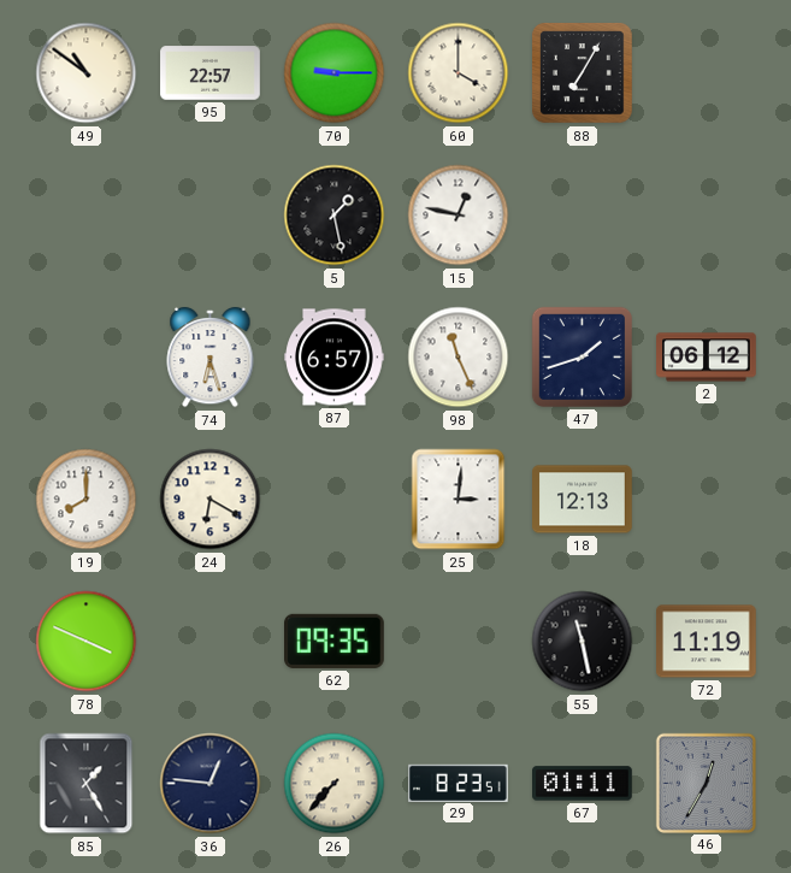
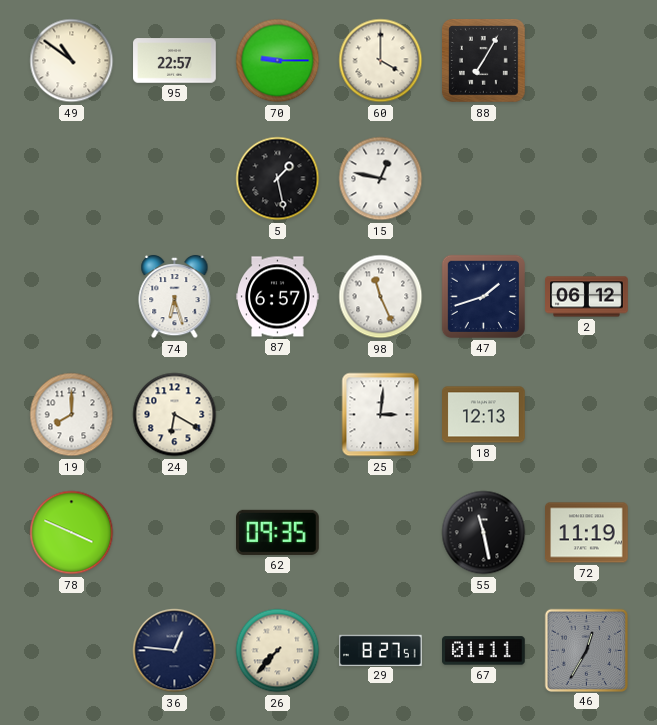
85: 1:25 -> none (87, 784)
29: 8:23 -> 8:27 (381, 650)
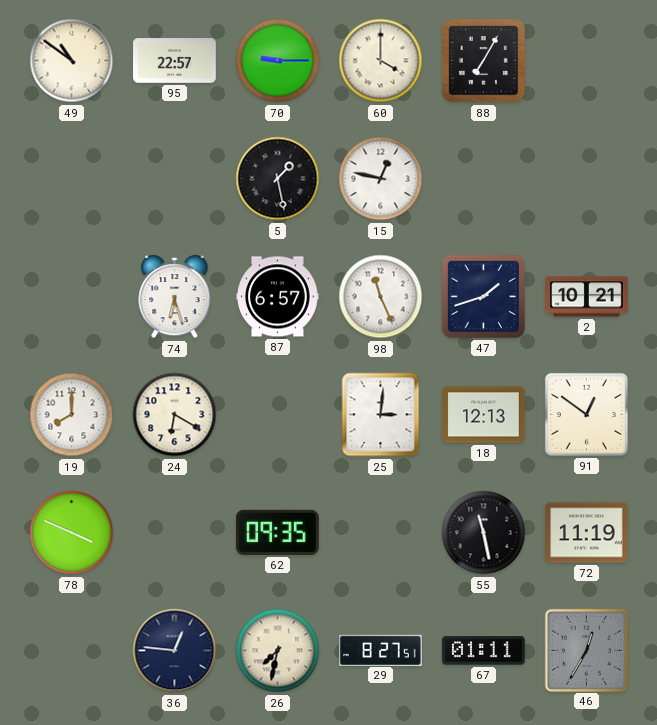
2: 06:12 -> 10:21 (587, 297)
91: none -> 12:51 (586, 414)
26: 7:37 -> 7:32 (278, 651)
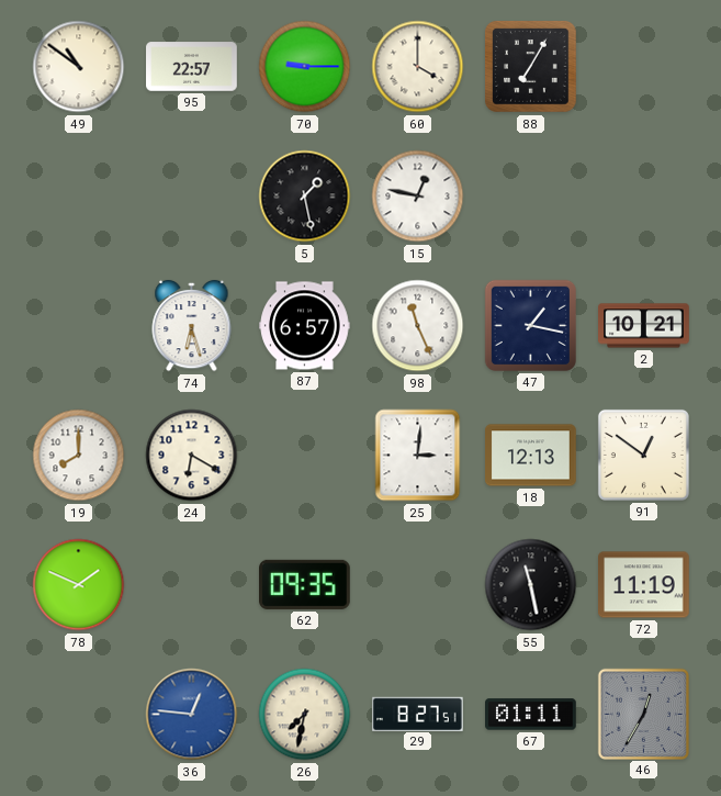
47: 1:42 -> 1:17 (530, 325)
78: 3:49 -> 1:49 (79, 585)
36 dial: navy -> blue (192, 715)
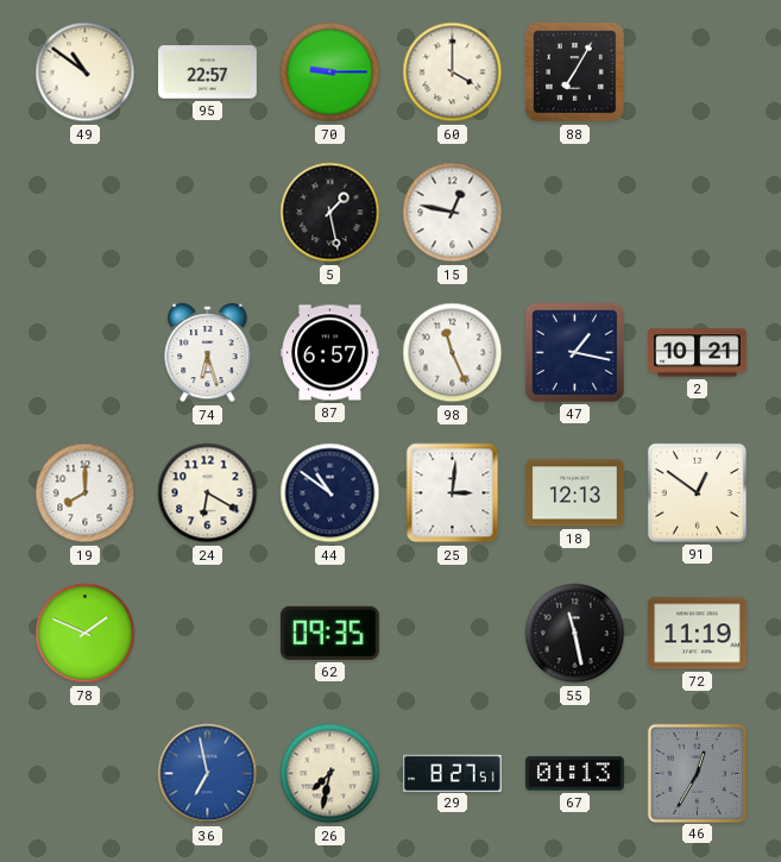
44: none -> 10:51 (330, 493)
36: 12:46 -> 6:58 (208, 774)
67: 01:11 -> 01:13 (575, 774)
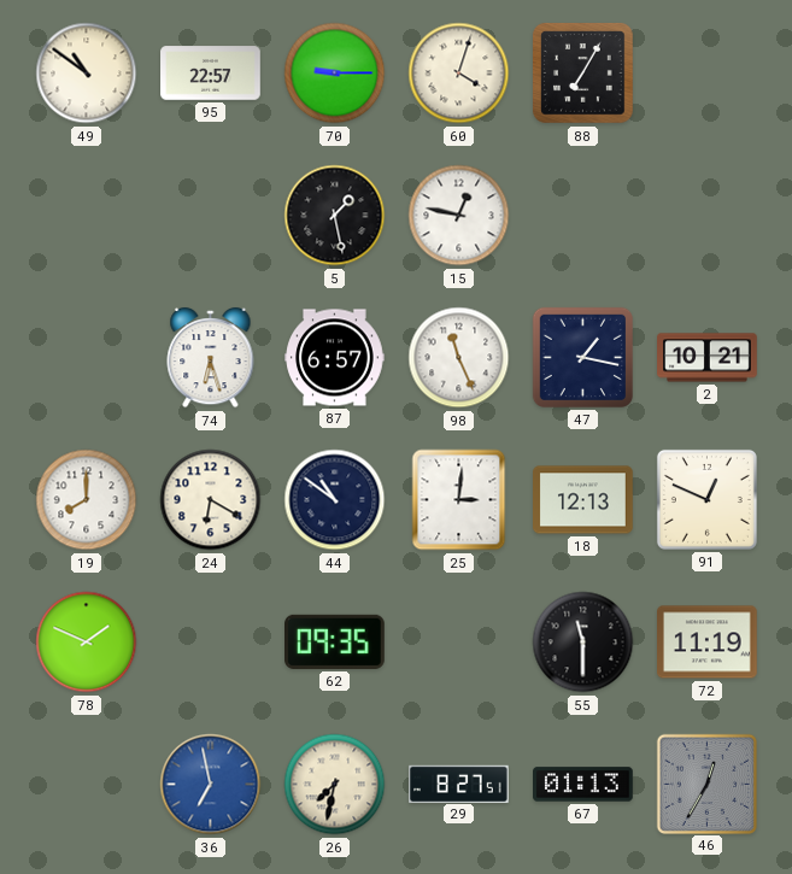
60: 4:00 -> 4:03 (459, 74)
91: 12:51 -> 12:49 (706, 499)
55: 11:28 -> 11:30 (583, 643)
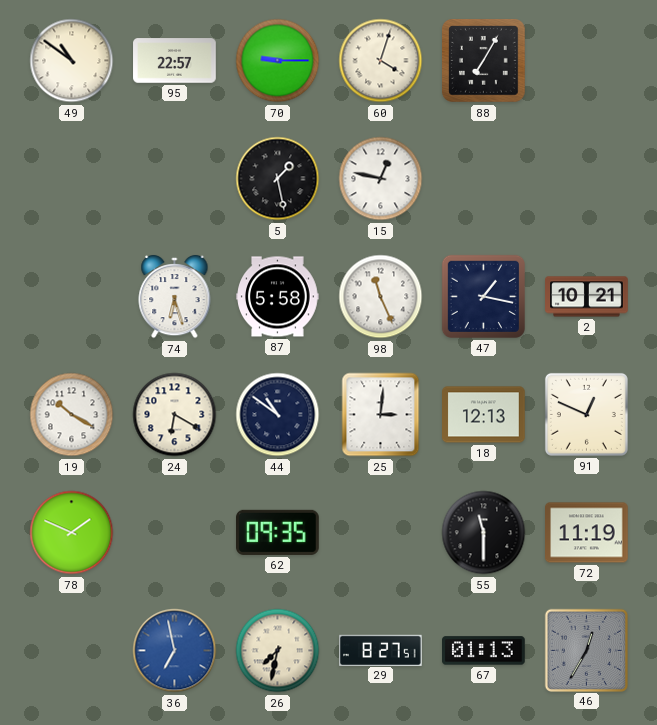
87: 6:57 -> 5:58 (278, 297)
19: 8:00 -> 10:20 (72, 415)
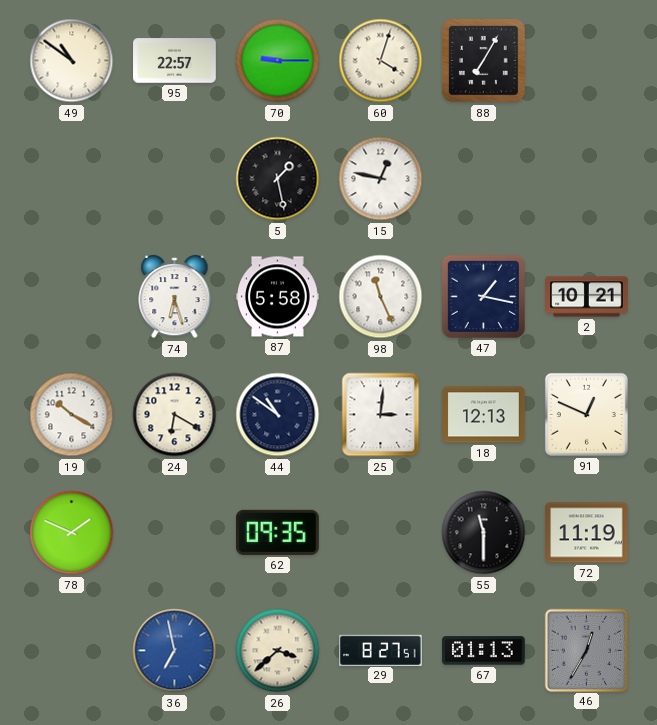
26: 7:32 -> 3:38 (278, 651)
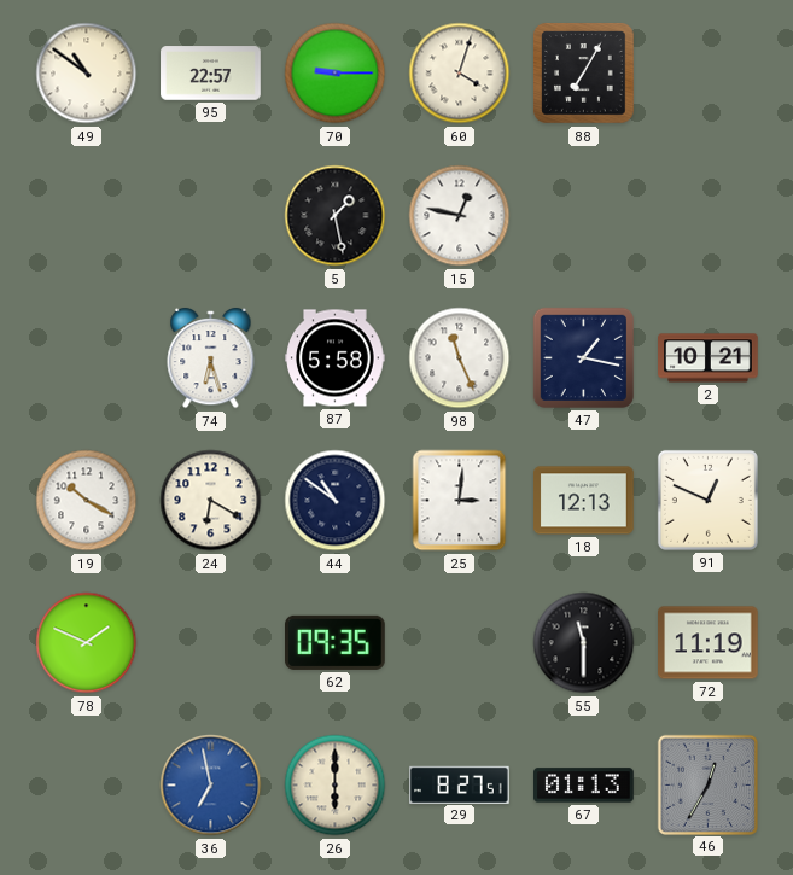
26: 3:38 -> 6:00 (336, 786)
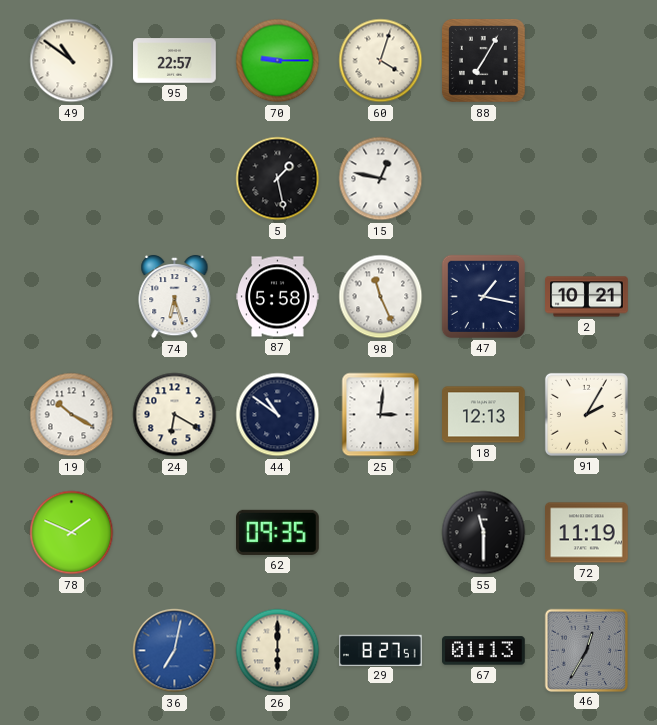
91: 12:49 -> 2:05 (586, 414)
36: 6:58 -> 7:02 (175, 651)
